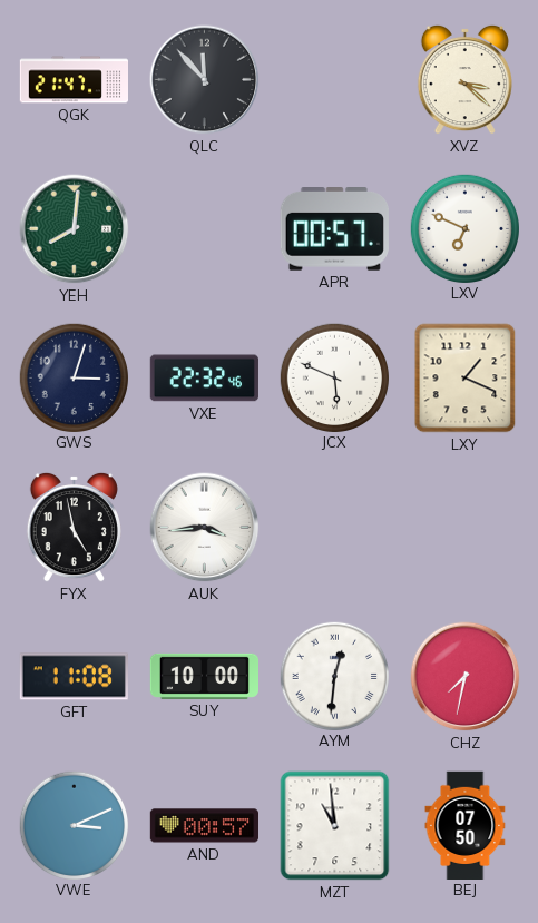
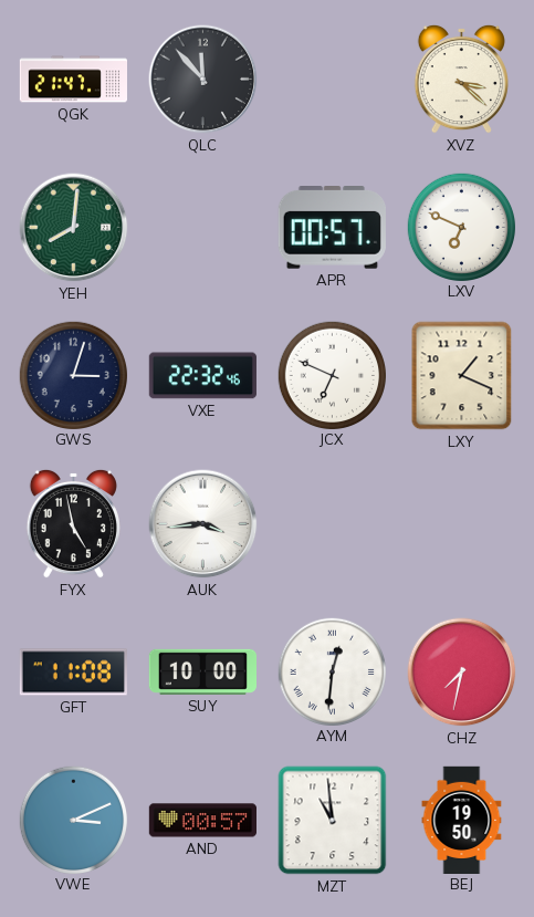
JCX: 5:49 -> 6:49 (332, 375)
BEJ: 07:50 -> 19:50 (462, 820)
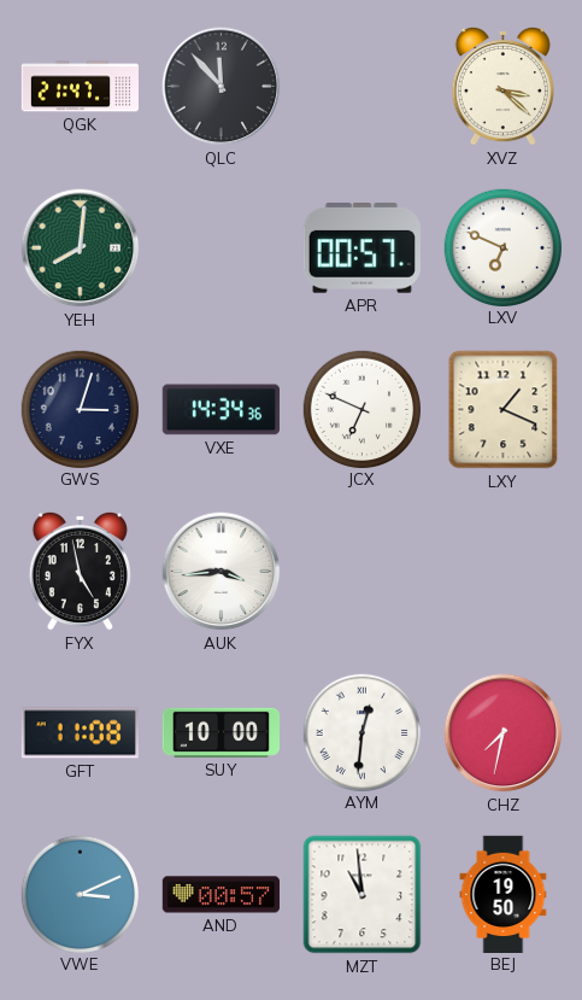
VXE: 22:32 -> 14:34 (221, 410)
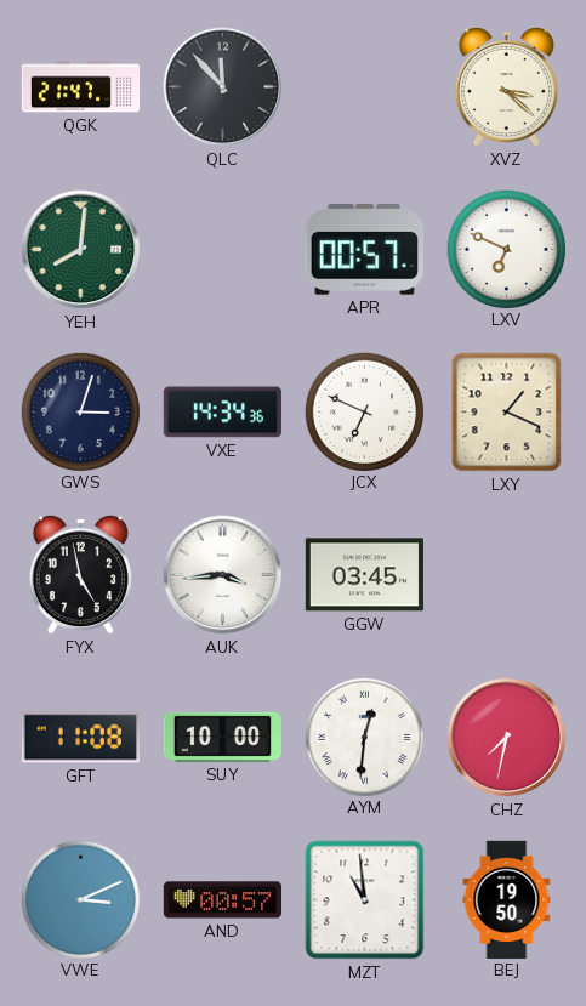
GGW: none -> 03:45 (364, 575)
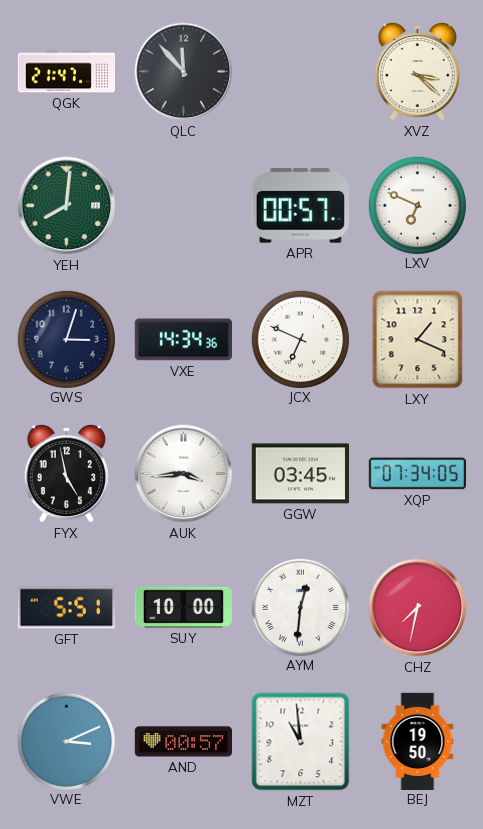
XQP: none -> 07:34 (417, 474)
GFT: 11:08 -> 5:51 (66, 608)
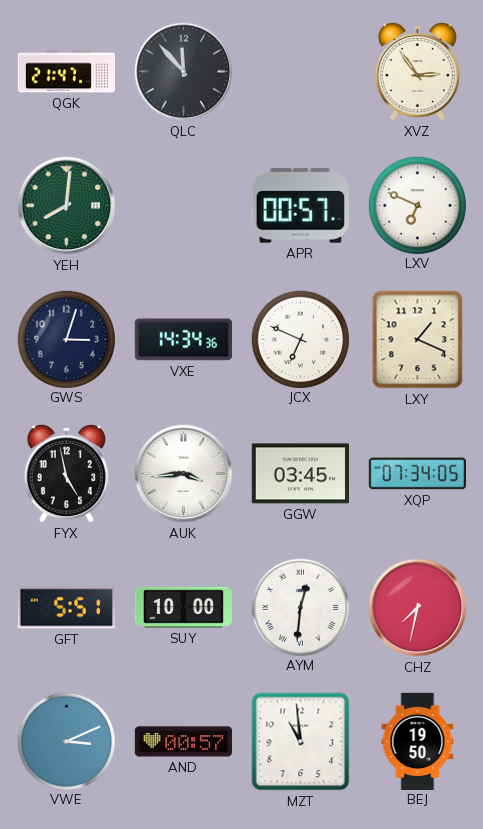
XVZ: 3:22 -> 2:54 (417, 71)
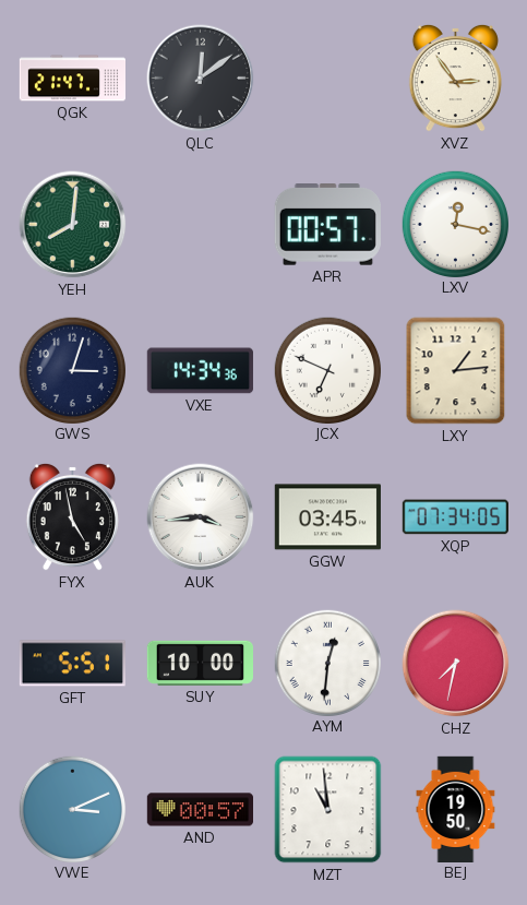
QLC: 11:53 -> 12:09 (201, 79)
LXV: 6:49 -> 12:17 (455, 224)
LXY: 1:19 -> 1:14 (456, 371)
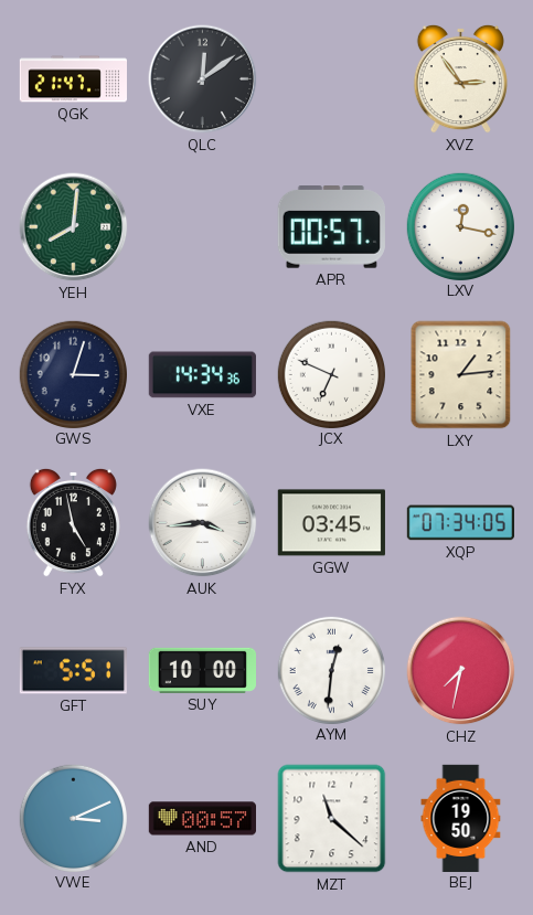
MZT: 10:59 -> 11:22 (332, 819)
